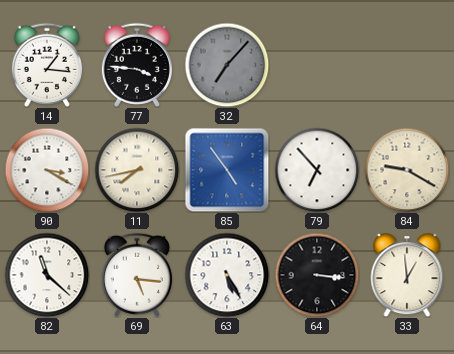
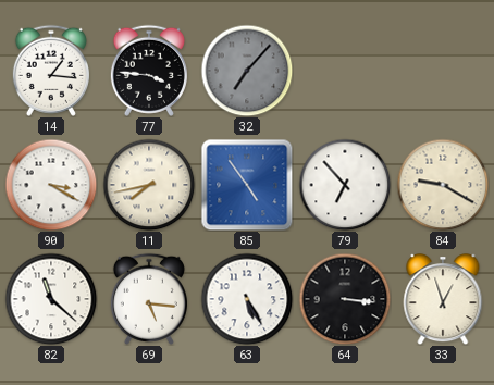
33: 12:59 -> 12:57 (443, 299)
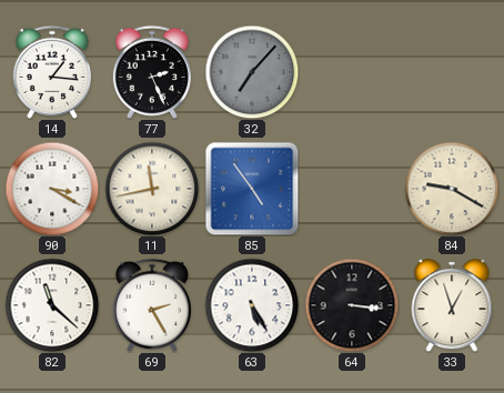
77: 3:46 -> 2:26 (152, 72)
11: 7:43 -> 11:43 (152, 189)
79: 6:53 -> none (345, 185)
69: 5:16 -> 2:25 (152, 305)
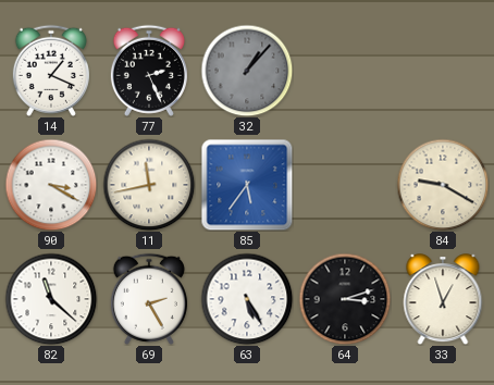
14: 1:16 -> 1:19 (51, 71)
32: 7:07 -> 1:07 (247, 71)
85: 4:54 -> 5:36 (247, 185)
64: 3:16 -> 3:12 (345, 299)
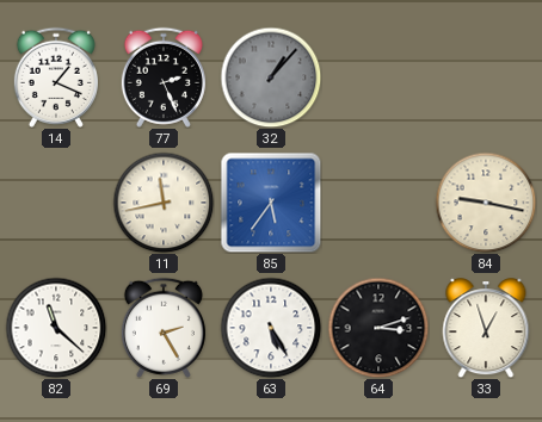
90: 3:20 -> none (51, 185)
84: 9:20 -> 9:17 (486, 203)
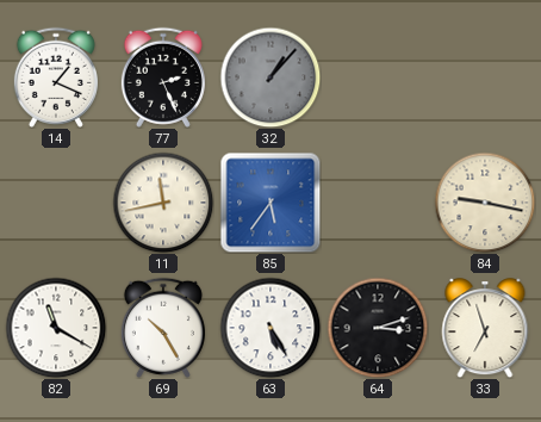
82: 11:22 -> 11:20 (56, 328)
69: 2:25 -> 10:25 (163, 328)
33: 12:57 -> 6:57 (485, 328)
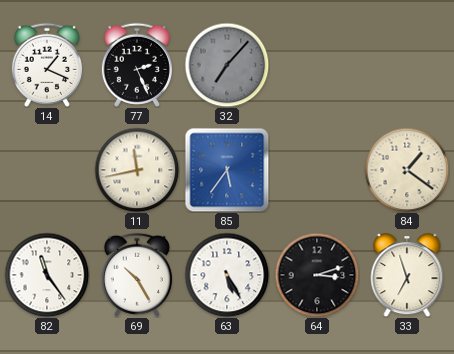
32: 1:07 -> 7:07 (227, 65)
84: 9:17 -> 1:21 (407, 170)
82: 11:20 -> 11:24 (47, 275)
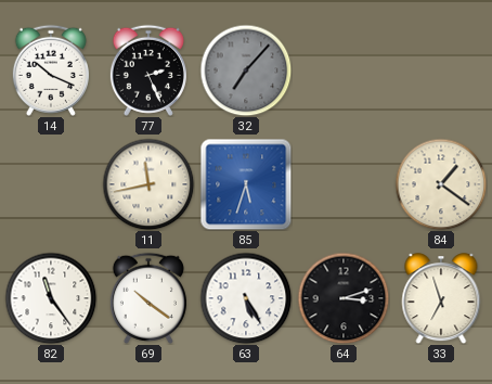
14: 1:19 -> 10:19 (51, 71)
85: 5:36 -> 5:33 (246, 184)
69: 10:25 -> 10:21 (148, 298)
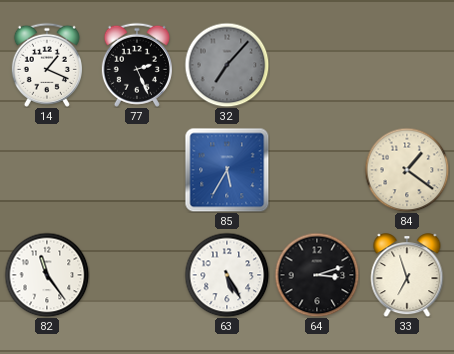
14: 10:19 -> 1:19 (47, 65)
11: 11:43 -> none (148, 184)
85: 5:33 -> 5:35 (227, 170)
69: 10:21 -> none (148, 298)
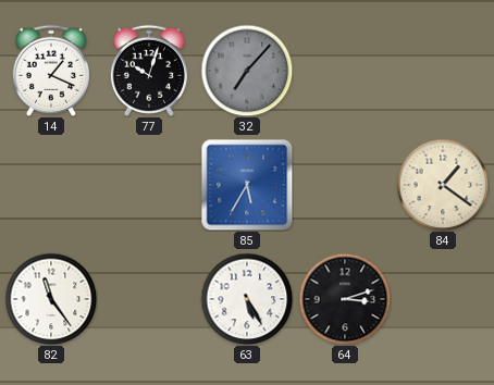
77: 2:26 -> 10:03 (149, 71)
33: 6:57 -> none (407, 275)
